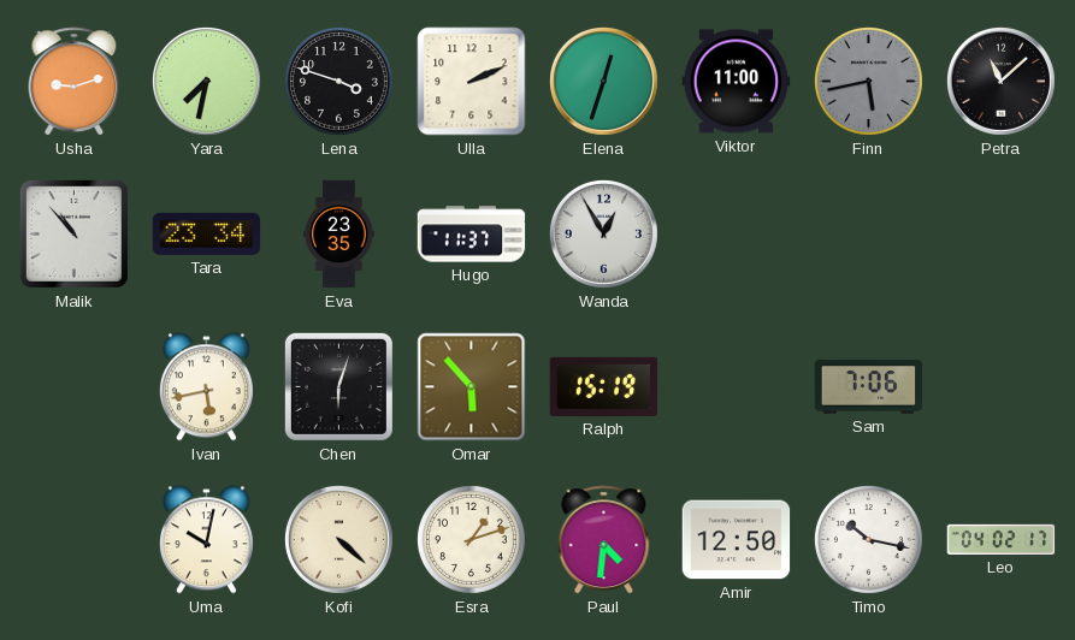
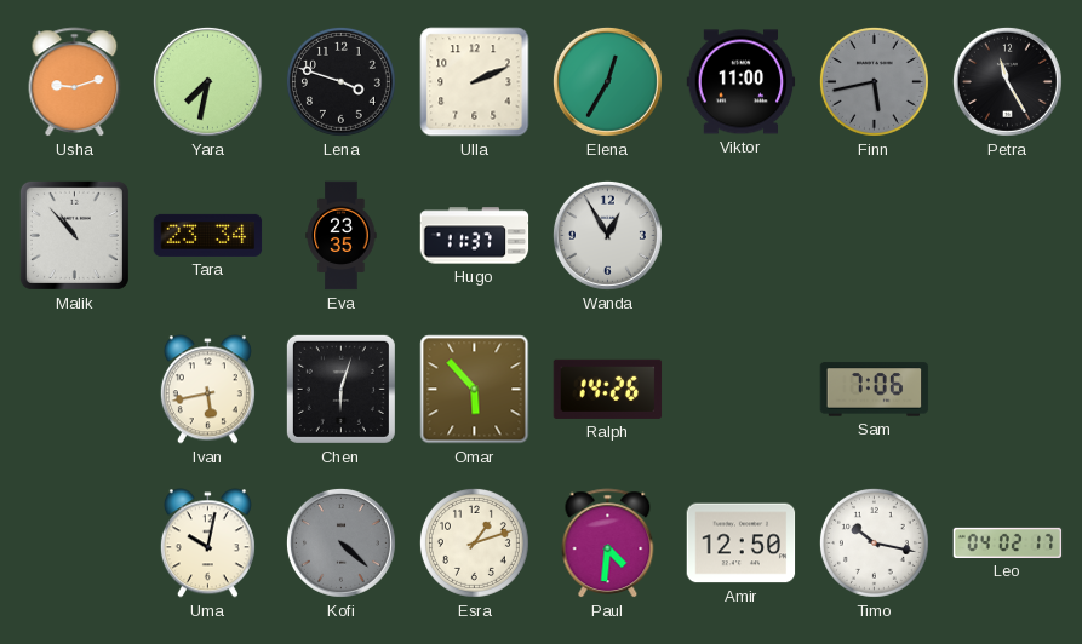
Elena: 12:33 -> 12:35 (607, 81)
Petra: 11:08 -> 11:25 (1007, 81)
Ralph: 15:19 -> 14:26 (608, 389)
Kofi dial: cream -> grey (340, 542)
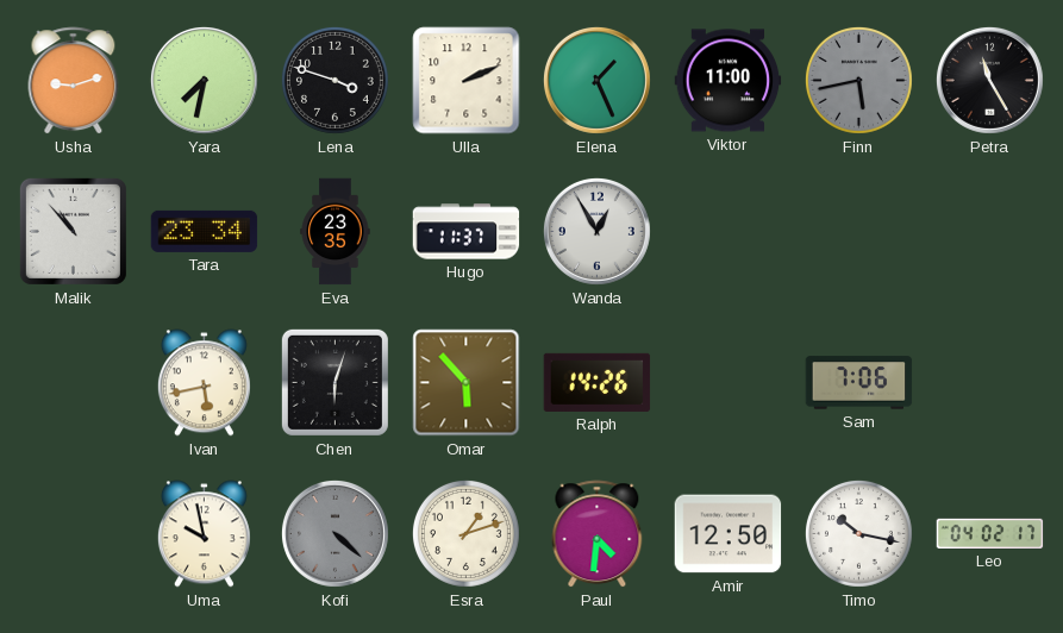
Elena: 12:35 -> 1:26 (596, 80)
Uma: 10:02 -> 9:58 (204, 534)
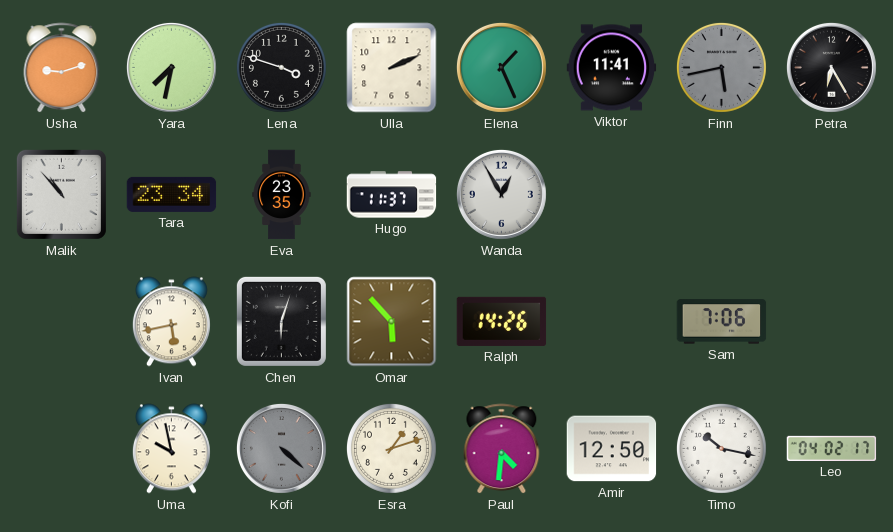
Viktor: 11:00 -> 11:41 (612, 68)
Petra: 11:25 -> 6:25 (831, 67)
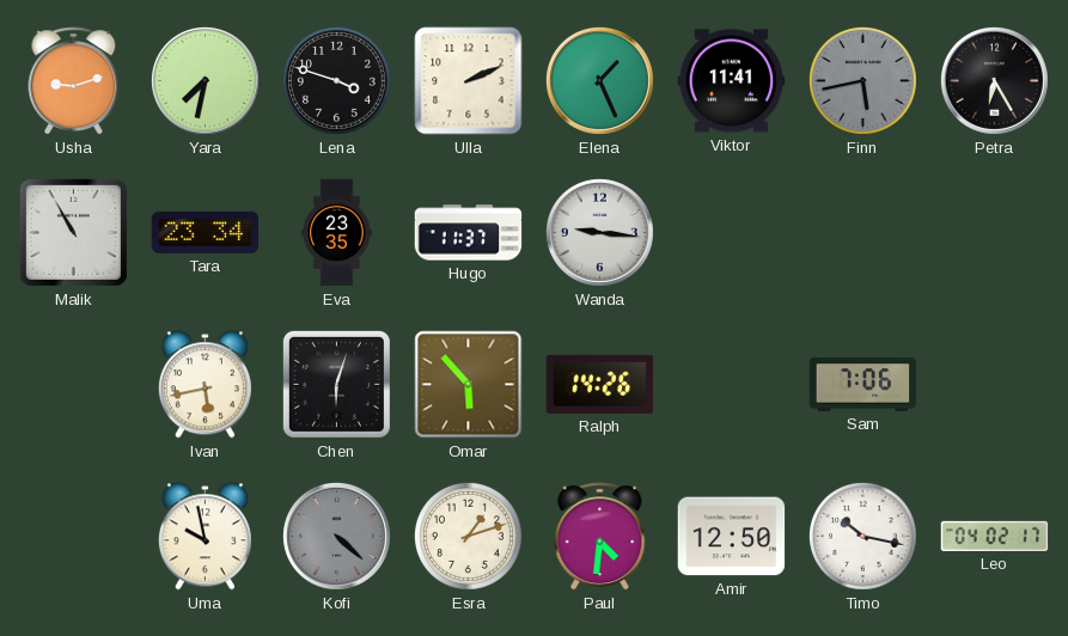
Malik: 10:53 -> 10:55 (73, 232)
Wanda: 12:55 -> 9:16 (599, 232)
